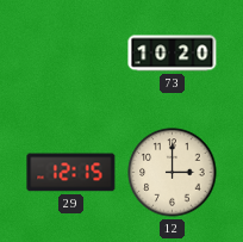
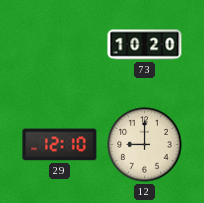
29: 12:15 -> 12:10 (60, 145)
12: 3:00 -> 9:00 (145, 145)
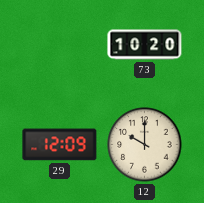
29: 12:10 -> 12:09 (60, 145)
12: 9:00 -> 10:00 (145, 145)
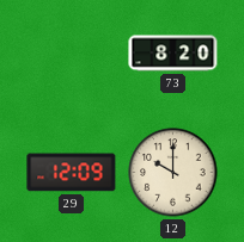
73: 10:20 -> 8:20 (173, 54)
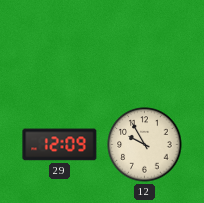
73: 8:20 -> none (173, 54)
12: 10:00 -> 9:55 (145, 145)
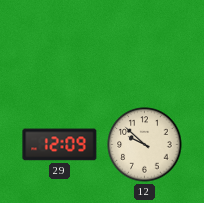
12: 9:55 -> 9:52 (145, 145)
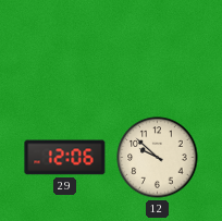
29: 12:09 -> 12:06 (65, 158)
